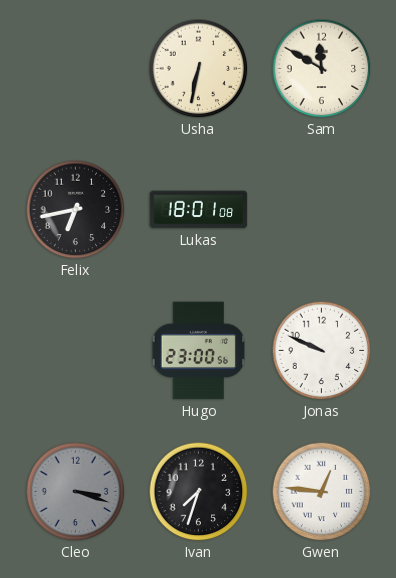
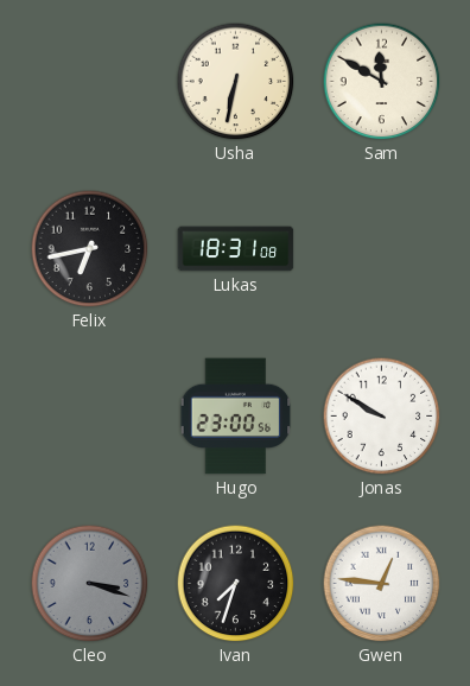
Lukas: 18:01 -> 18:31 (236, 249)
Jonas: 9:49 -> 9:50 (382, 417)
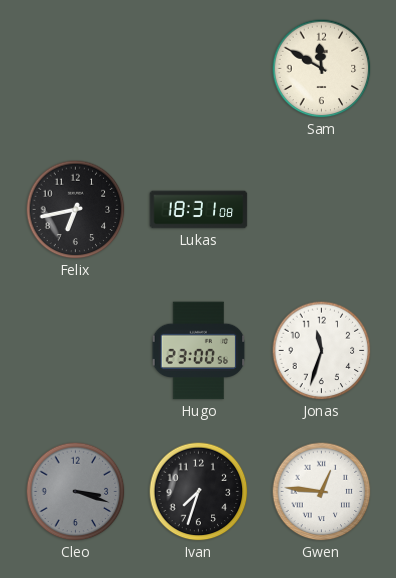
Usha: 6:32 -> none (236, 82)
Jonas: 9:50 -> 11:33 (322, 351)
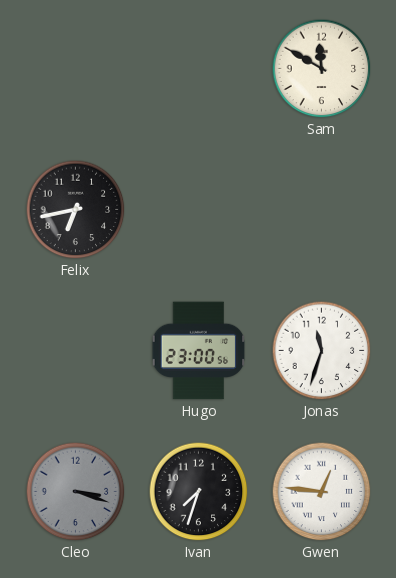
Lukas: 18:31 -> none (199, 210)
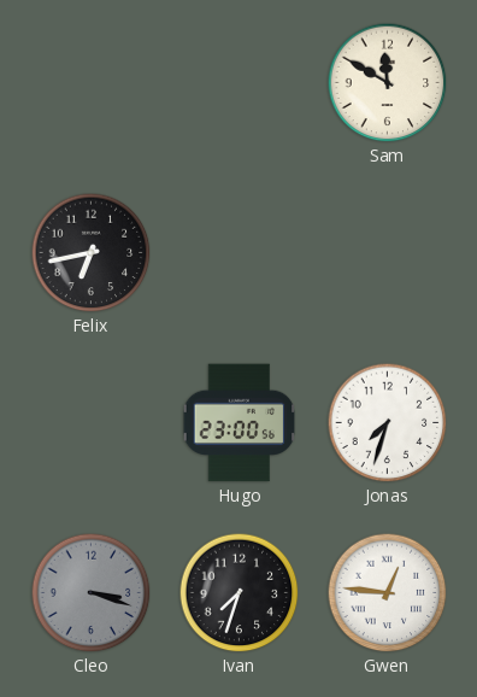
Jonas: 11:33 -> 7:33 (388, 423)
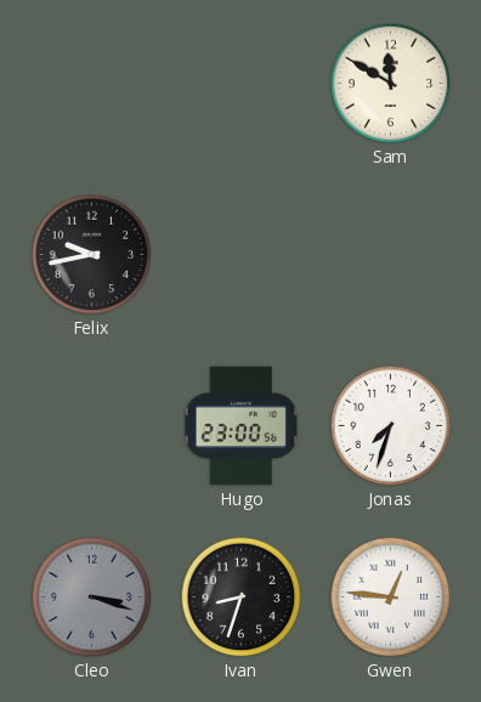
Felix: 6:43 -> 9:43 (92, 255)
Ivan: 7:33 -> 8:33 (242, 598)
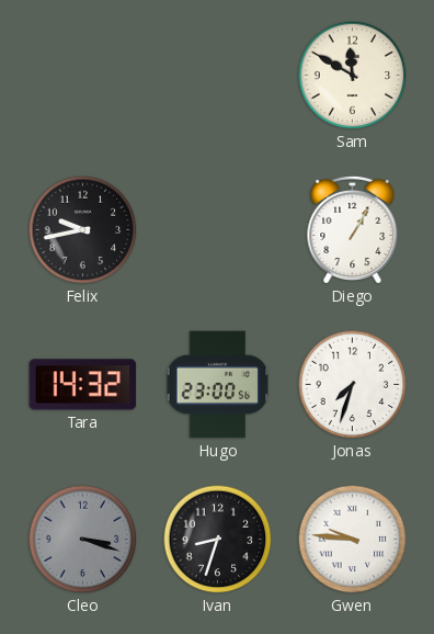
Diego: none -> 1:05 (353, 229)
Tara: none -> 14:32 (83, 385)
Gwen: 12:46 -> 9:46 (353, 540)
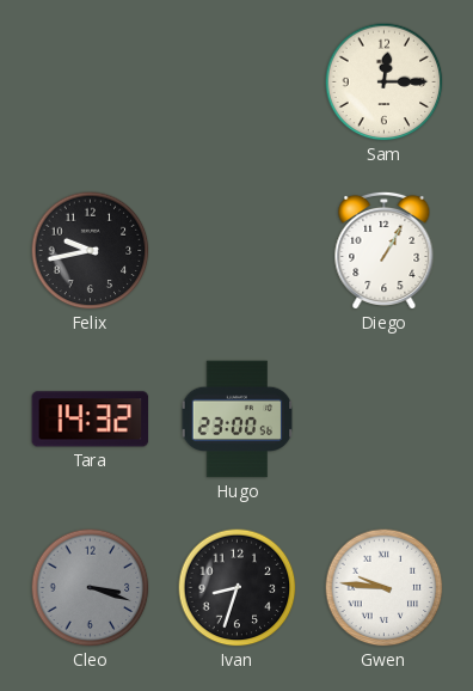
Sam: 11:50 -> 12:15 (385, 82)
Jonas: 7:33 -> none (353, 385)
